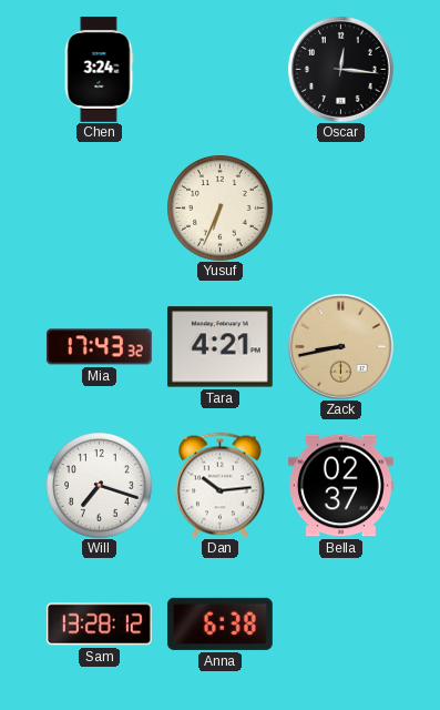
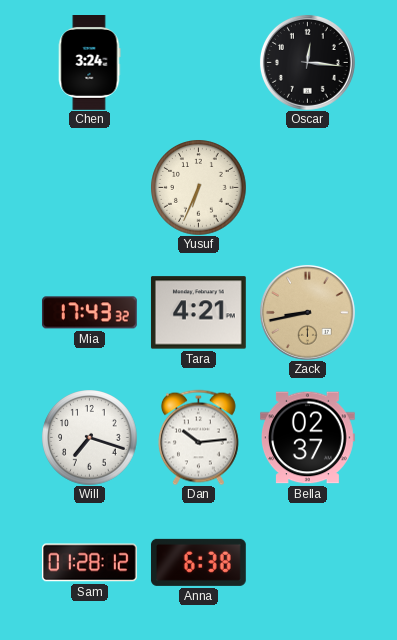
Sam: 13:28 -> 01:28 (89, 563)
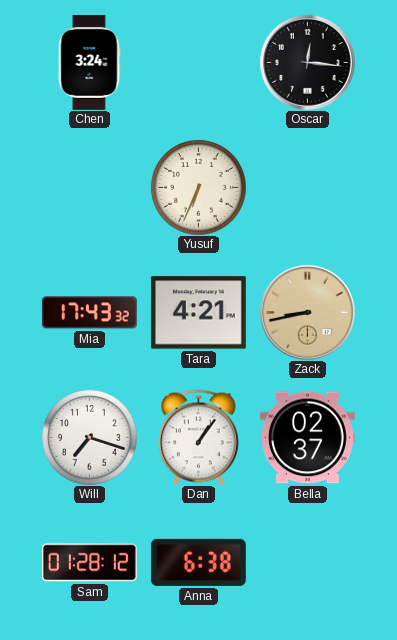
Dan: 10:14 -> 1:06 (198, 437)
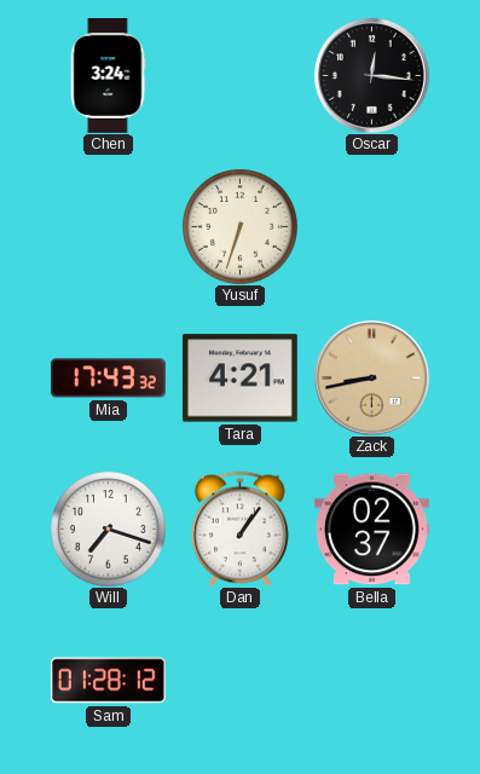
Yusuf: 6:34 -> 6:33 (239, 226)
Anna: 6:38 -> none (198, 562)
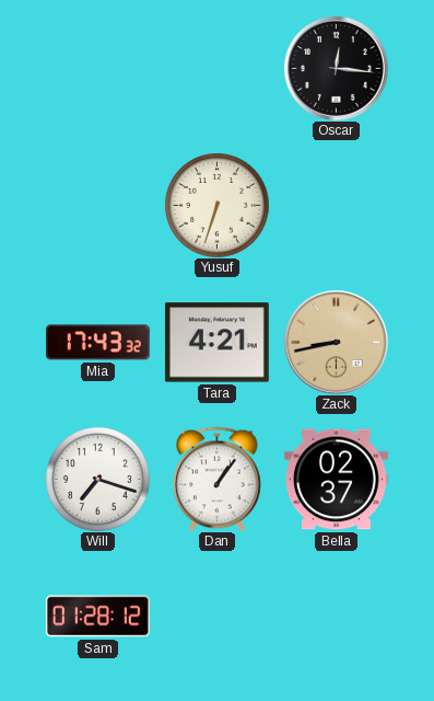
Chen: 3:24 -> none (108, 76)
